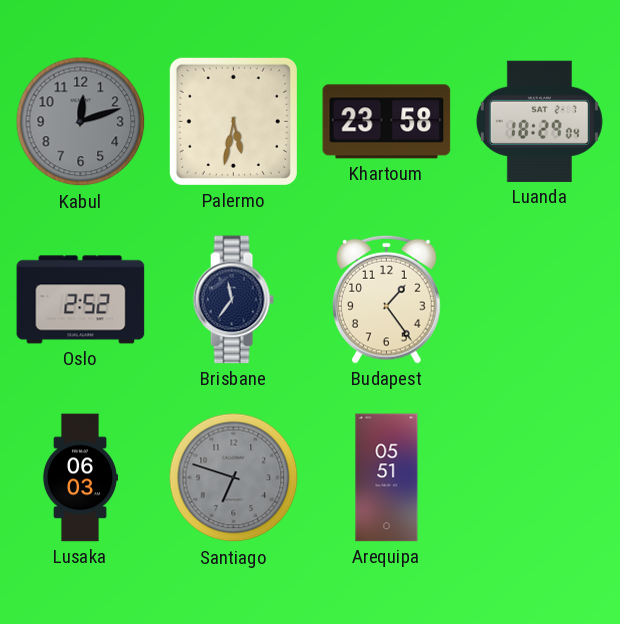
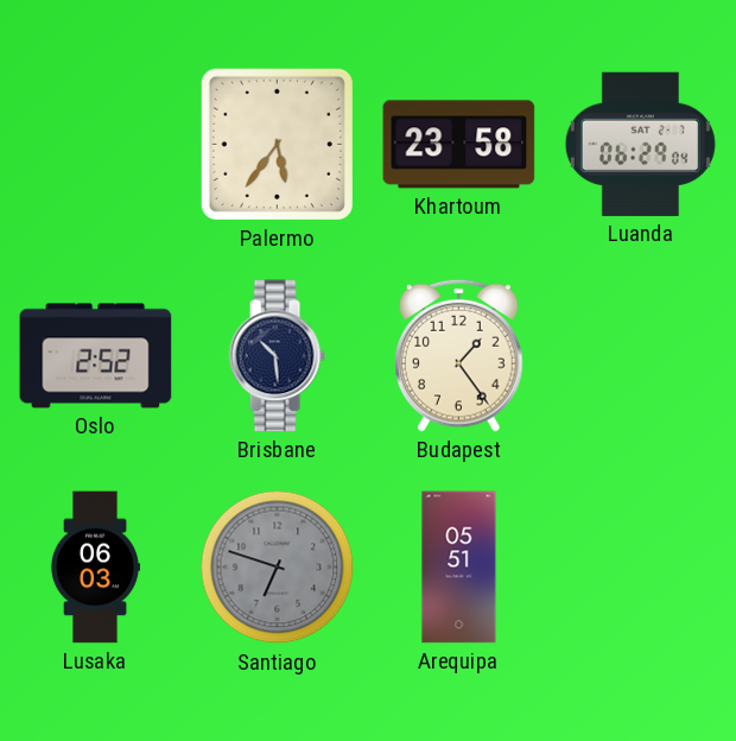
Kabul: 12:12 -> none (81, 122)
Palermo: 5:32 -> 5:36 (277, 144)
Luanda: 18:29 -> 06:29 (640, 144)
Brisbane: 11:36 -> 10:29 (277, 356)
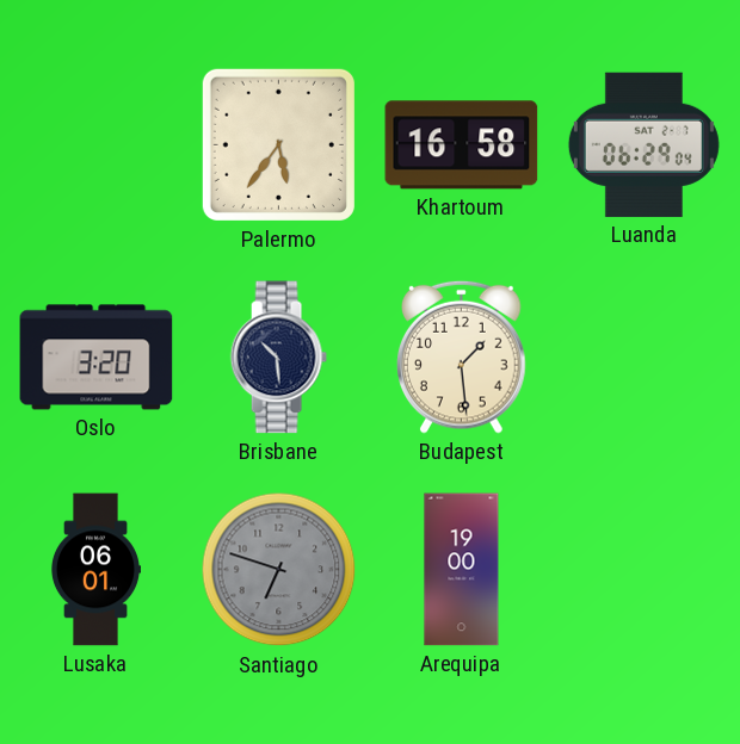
Khartoum: 23:58 -> 16:58 (462, 145)
Oslo: 2:52 -> 3:20 (97, 358)
Budapest: 1:24 -> 1:29 (462, 356)
Lusaka: 06:03 -> 06:01 (94, 570)
Arequipa: 05:51 -> 19:00 (462, 570)
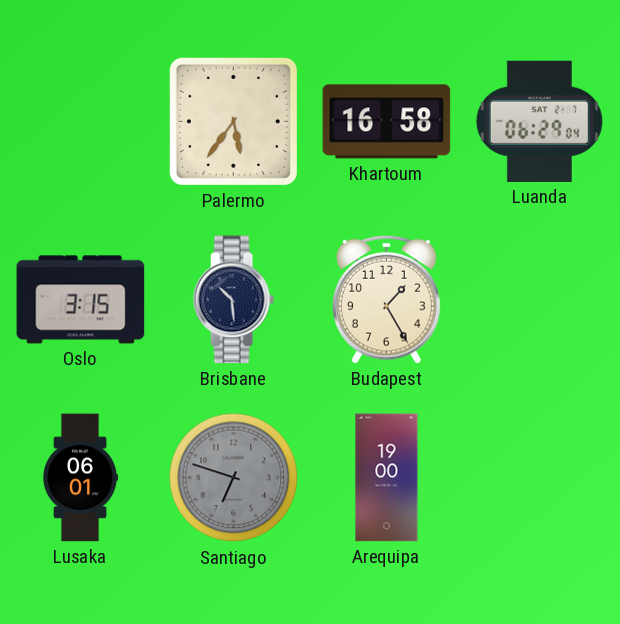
Oslo: 3:20 -> 3:15 (81, 300)
Budapest: 1:29 -> 1:25 (387, 299)
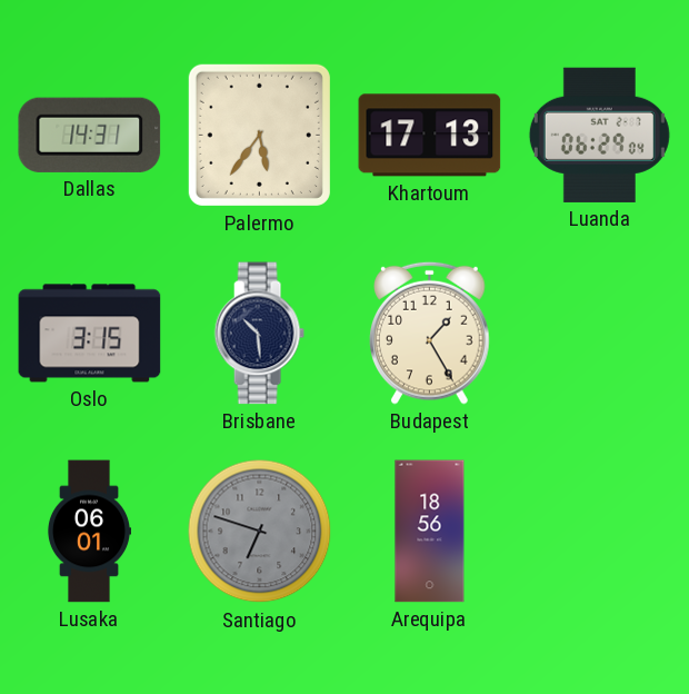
Dallas: none -> 14:31 (90, 135)
Khartoum: 16:58 -> 17:13 (430, 136)
Arequipa: 19:00 -> 18:56 (430, 532)
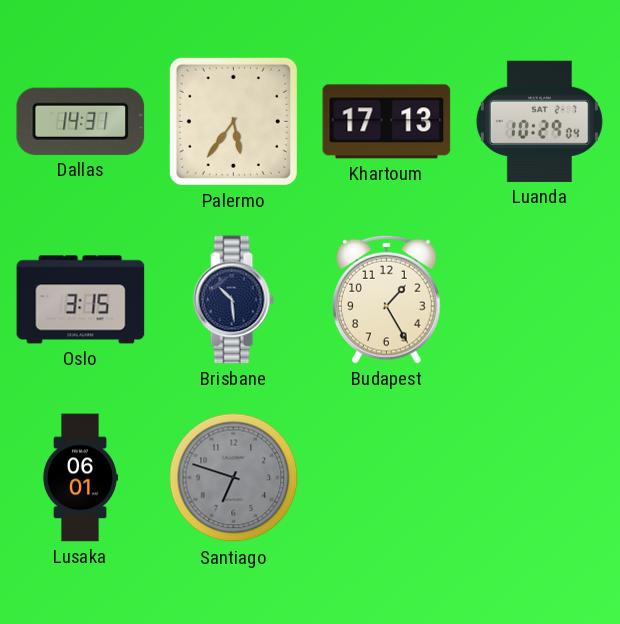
Luanda: 06:29 -> 10:29 (539, 121)
Arequipa: 18:56 -> none (430, 532)
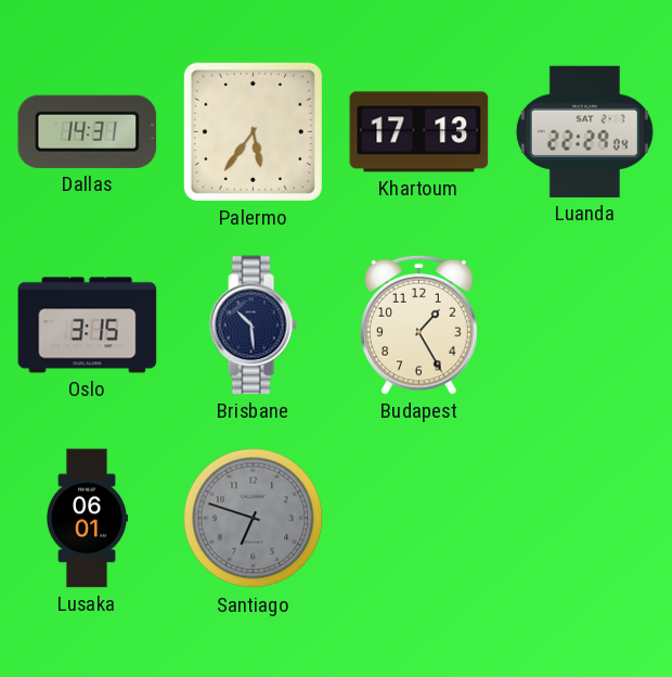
Luanda: 10:29 -> 22:29 (584, 131)
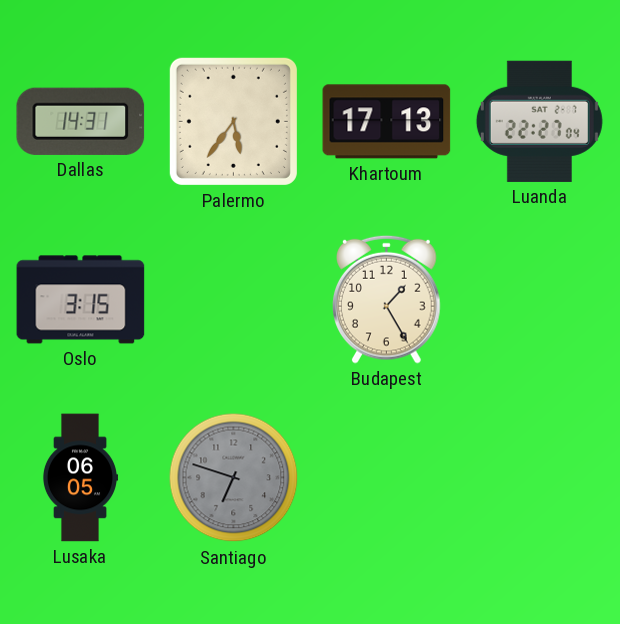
Luanda: 22:29 -> 22:27 (539, 121)
Brisbane: 10:29 -> none (253, 325)
Lusaka: 06:01 -> 06:05 (79, 478)
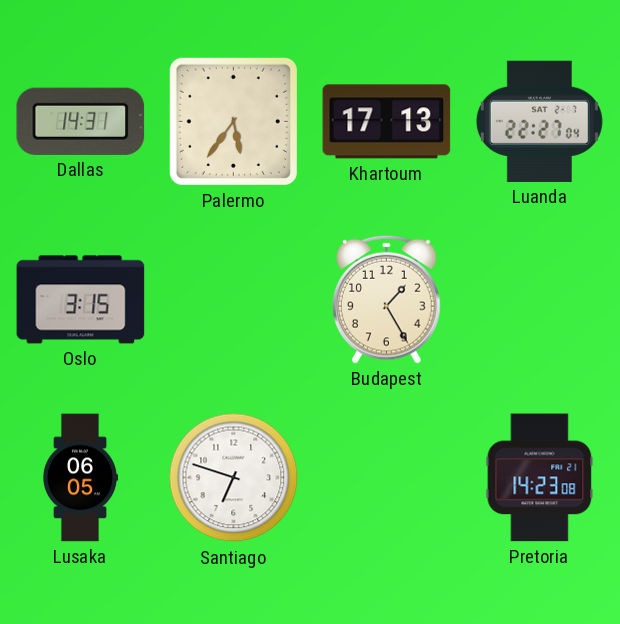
Santiago dial: grey -> white (234, 478)
Pretoria: none -> 14:23 (540, 478)
